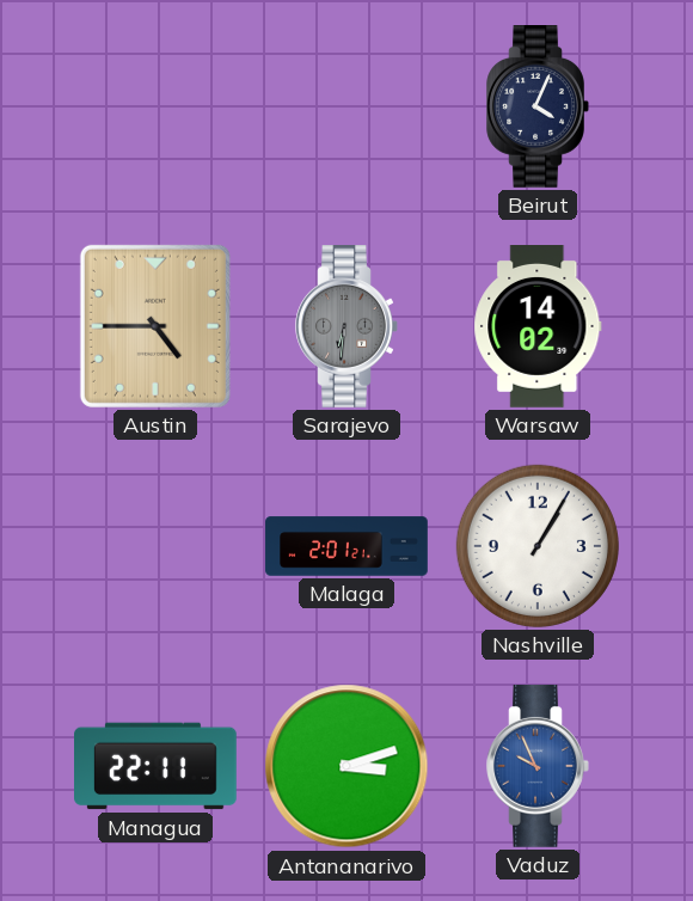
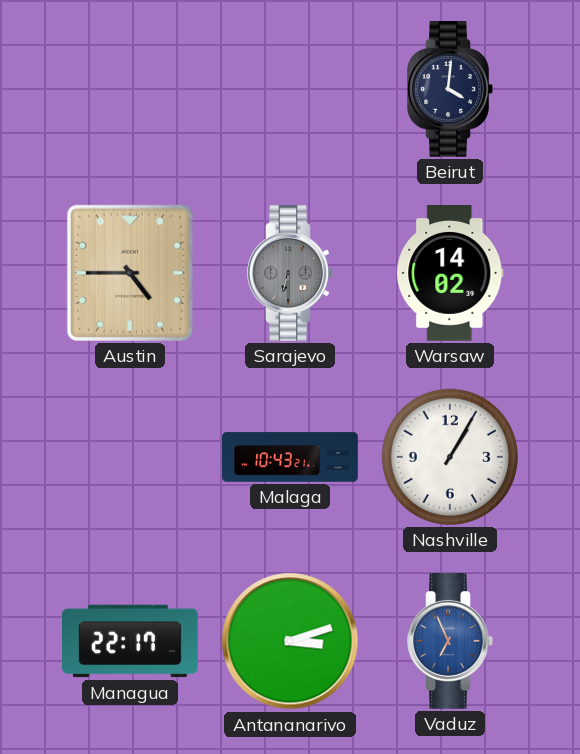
Beirut: 4:04 -> 4:01 (450, 90)
Sarajevo: 6:31 -> 6:30 (290, 274)
Malaga: 2:01 -> 10:43 (290, 457)
Managua: 22:11 -> 22:17 (131, 641)
Vaduz: 9:56 -> 6:56 (450, 642)
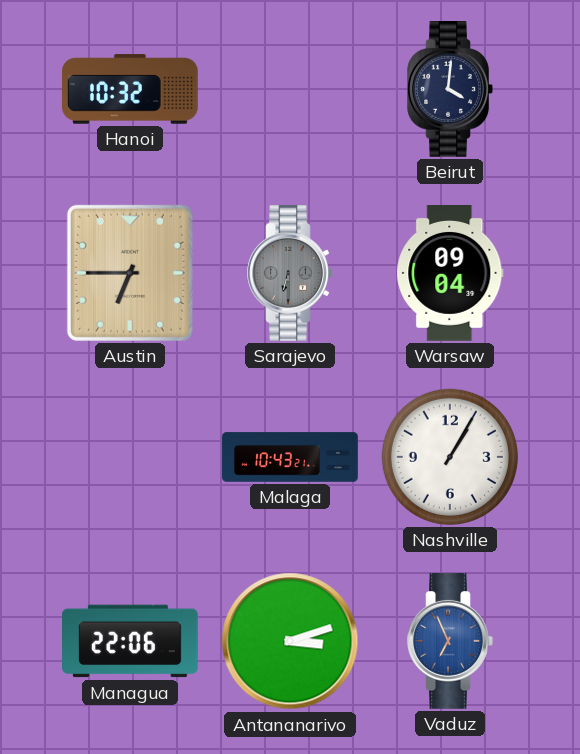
Hanoi: none -> 10:32 (131, 89)
Austin: 4:45 -> 6:45 (130, 273)
Warsaw: 14:02 -> 09:04 (450, 274)
Managua: 22:17 -> 22:06 (131, 641)
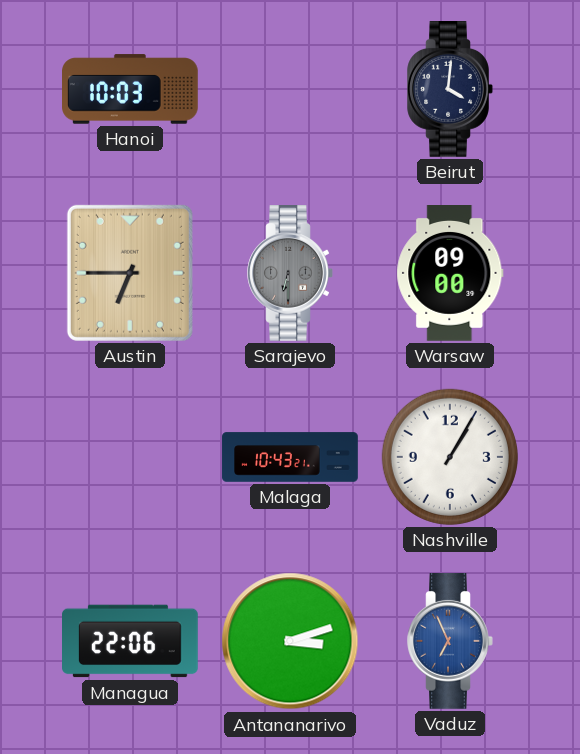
Hanoi: 10:32 -> 10:03 (131, 89)
Warsaw: 09:04 -> 09:00 (450, 274)
